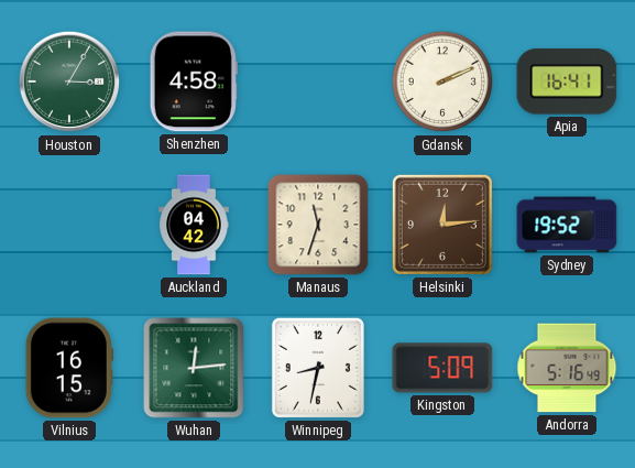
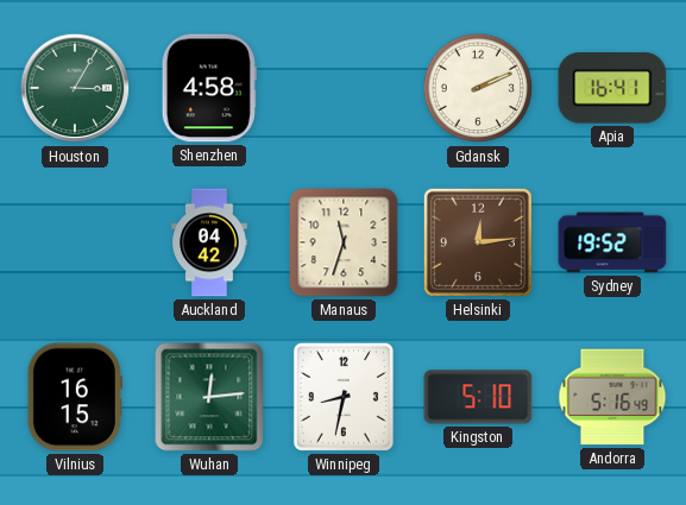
Kingston: 5:09 -> 5:10 (478, 397)
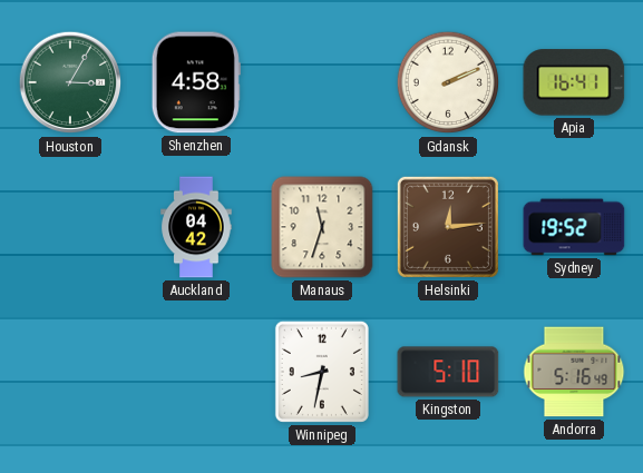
Vilnius: 16:15 -> none (75, 397)
Wuhan: 12:14 -> none (209, 397)
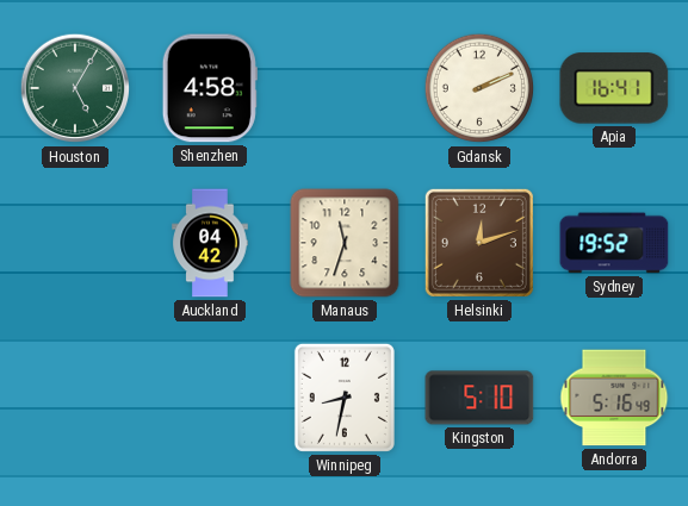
Houston: 3:05 -> 5:05 (75, 88)
Helsinki: 12:14 -> 12:12 (479, 243)
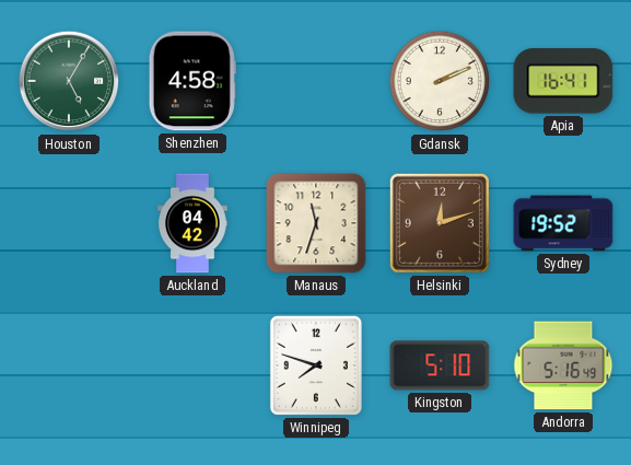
Winnipeg: 8:32 -> 7:48 (316, 365)
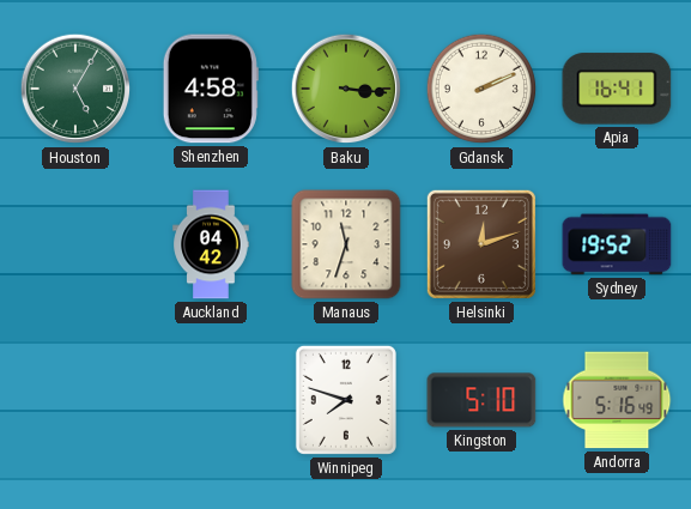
Baku: none -> 3:16 (346, 89)
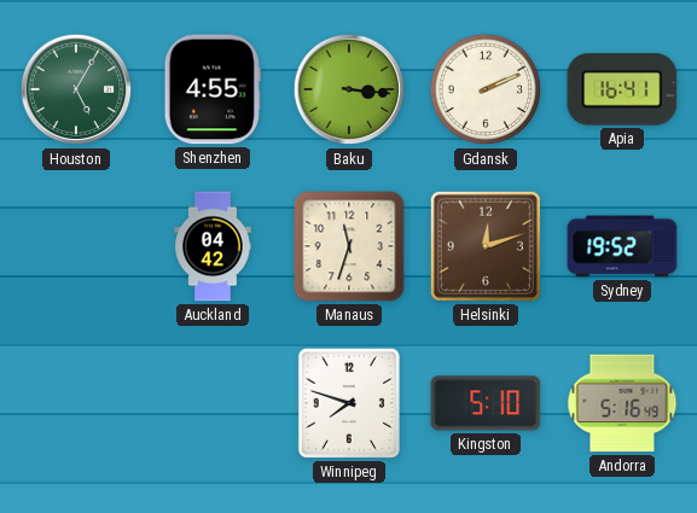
Shenzhen: 4:58 -> 4:55 (213, 89)
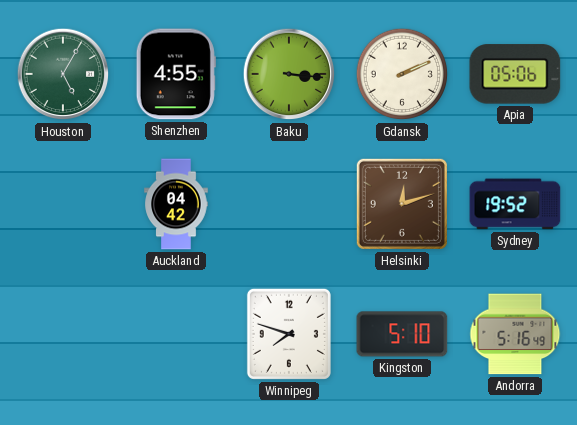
Apia: 16:41 -> 05:06 (515, 74)
Manaus: 11:33 -> none (349, 246)
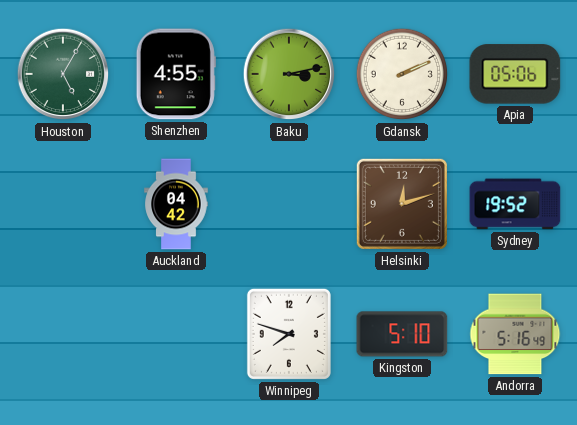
Baku: 3:16 -> 3:13 (289, 74)
